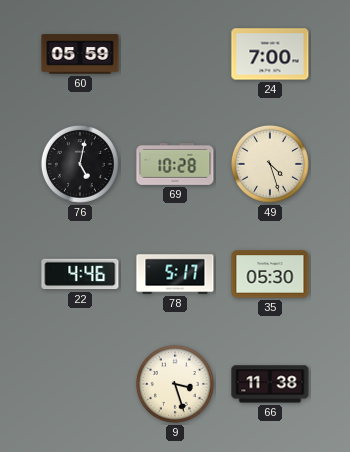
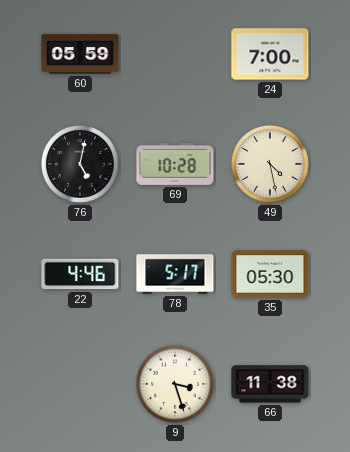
49: 4:27 -> 4:28 (270, 164)
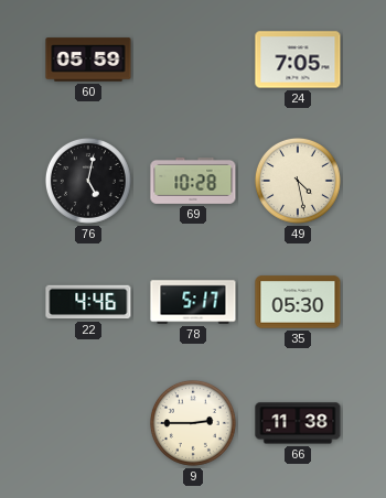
24: 7:00 -> 7:05 (298, 59)
9: 3:27 -> 2:45 (193, 423)
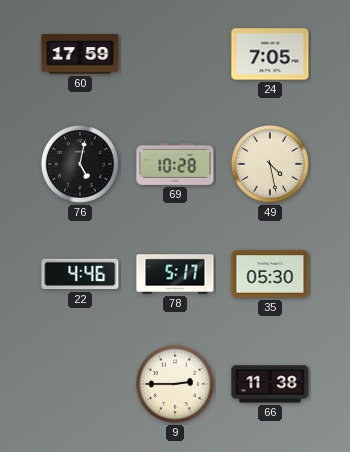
60: 05:59 -> 17:59 (80, 54)
